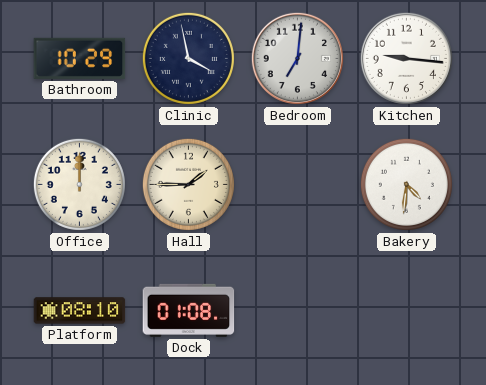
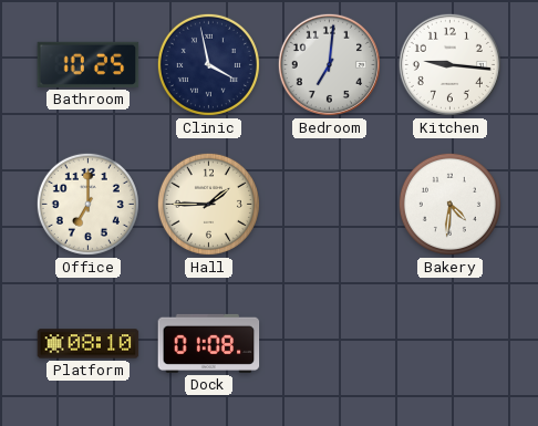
Bathroom: 10:29 -> 10:25 (89, 64)
Office: 12:00 -> 7:00 (87, 204)
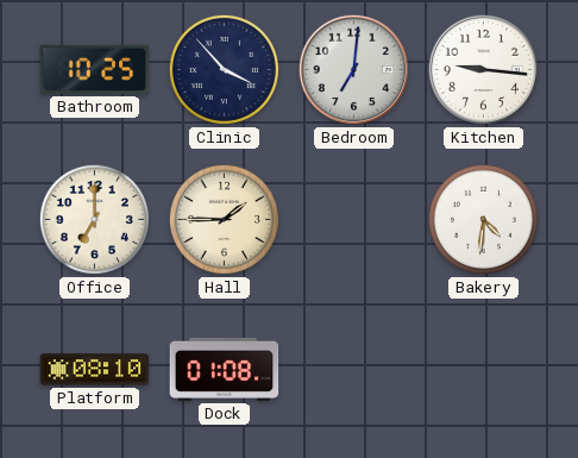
Clinic: 3:58 -> 3:53 (224, 69)
